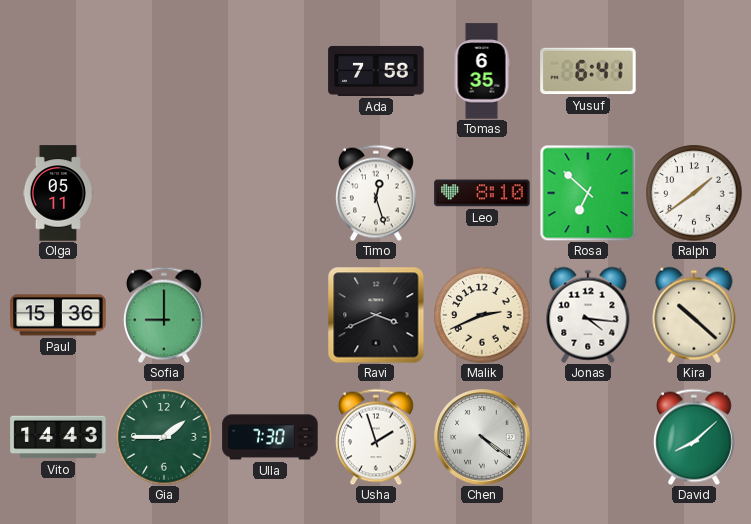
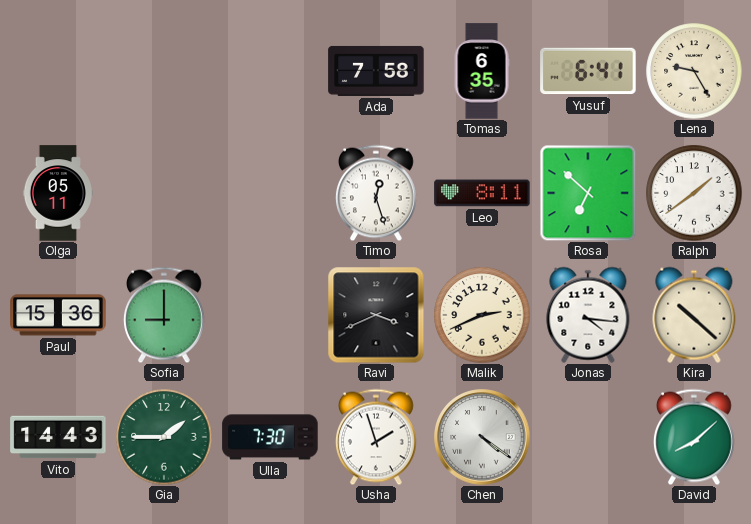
Lena: none -> 9:25 (694, 71)
Leo: 8:10 -> 8:11 (482, 193)
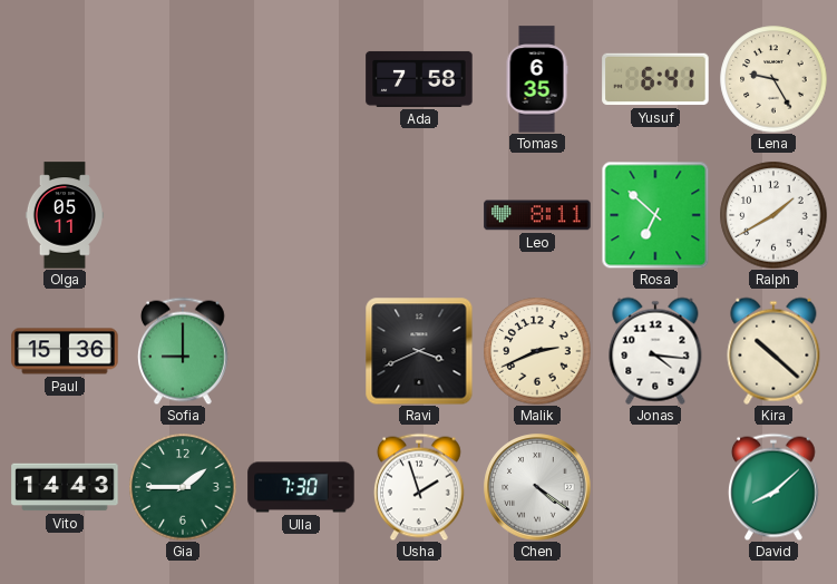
Timo: 12:27 -> none (376, 193)
Ralph: 1:39 -> 1:40 (773, 215)
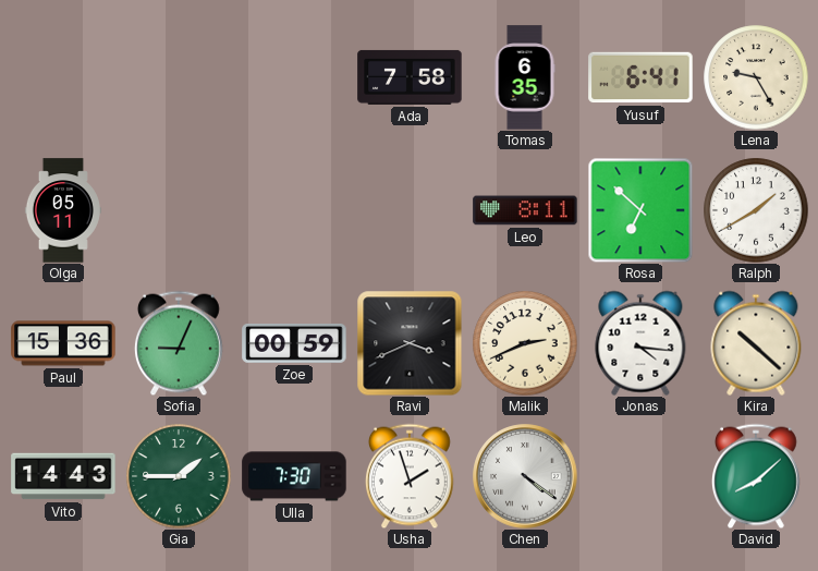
Sofia: 9:00 -> 9:04 (179, 343)
Zoe: none -> 00:59 (294, 343)
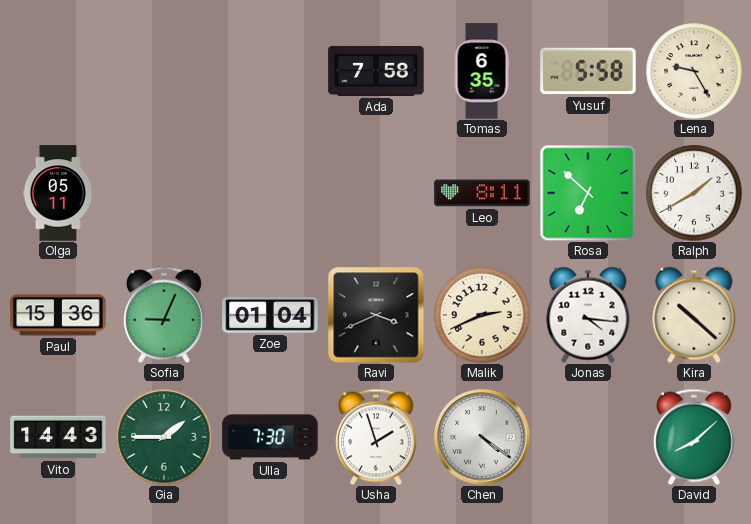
Yusuf: 6:41 -> 5:58 (588, 71)
Zoe: 00:59 -> 01:04 (270, 315)
